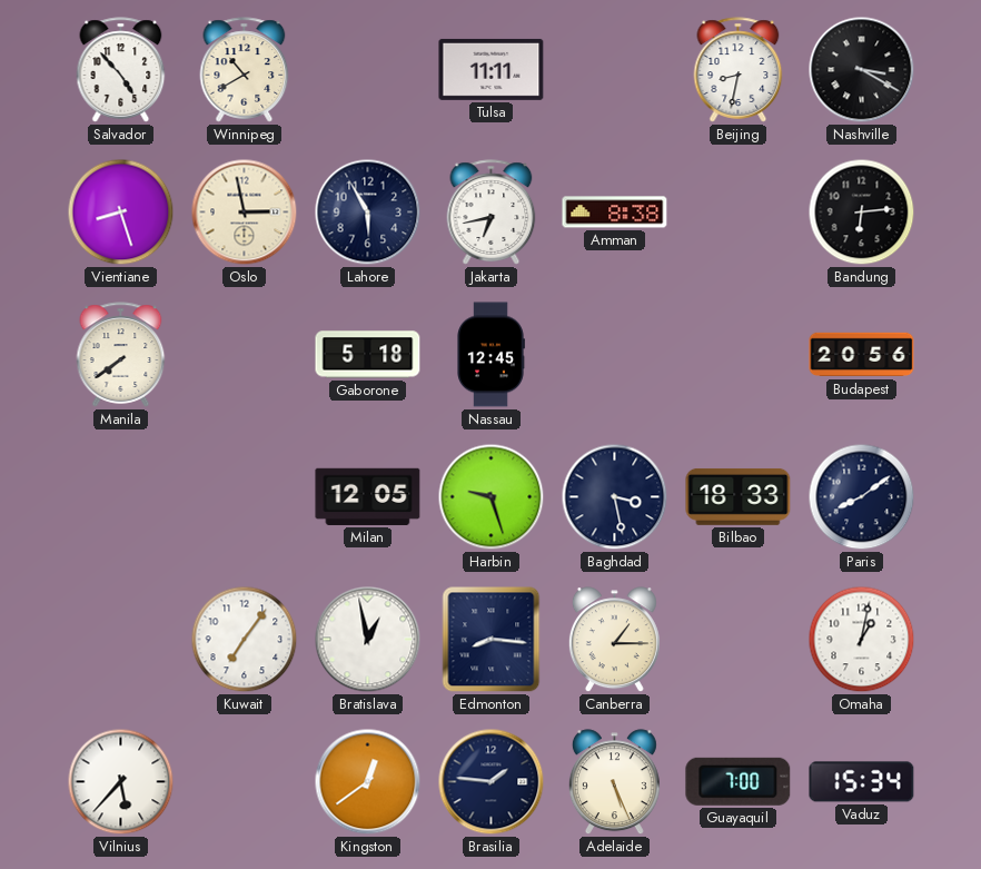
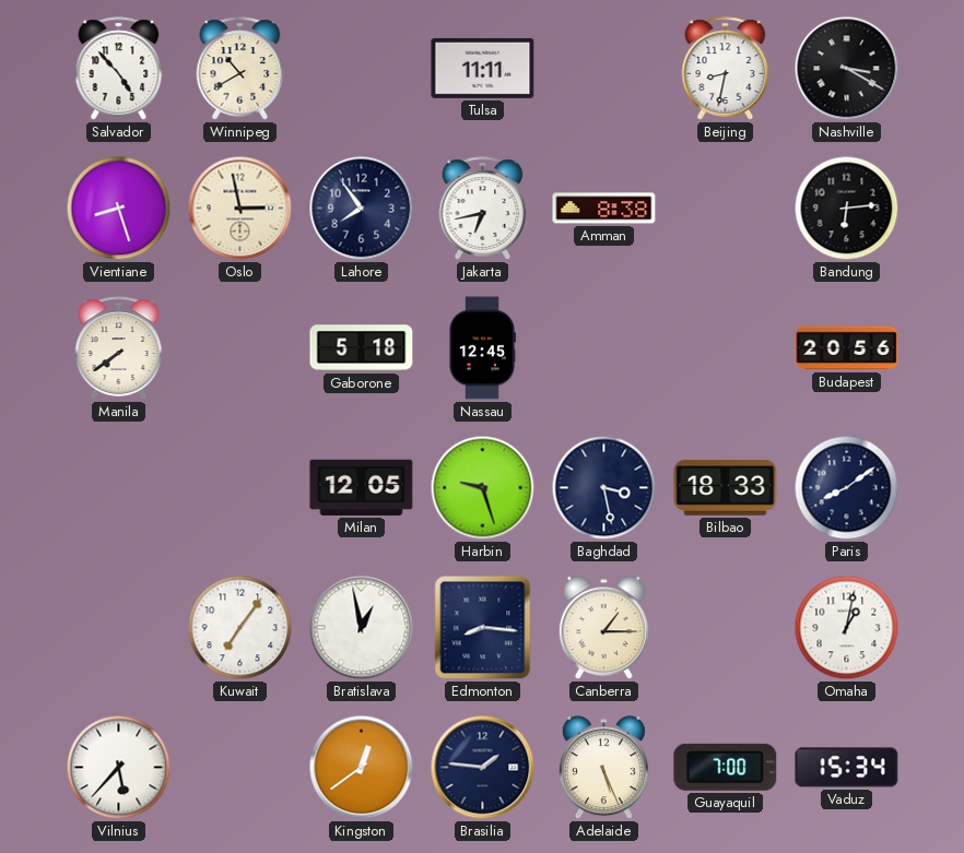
Lahore: 5:55 -> 7:54 (362, 209)
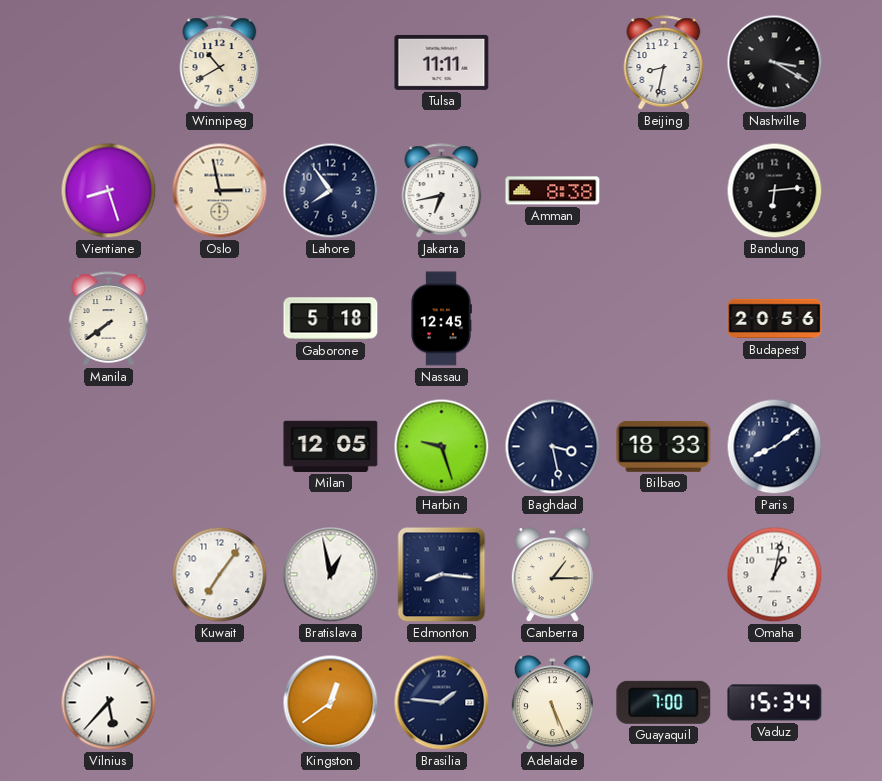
Salvador: 4:53 -> none (119, 69)
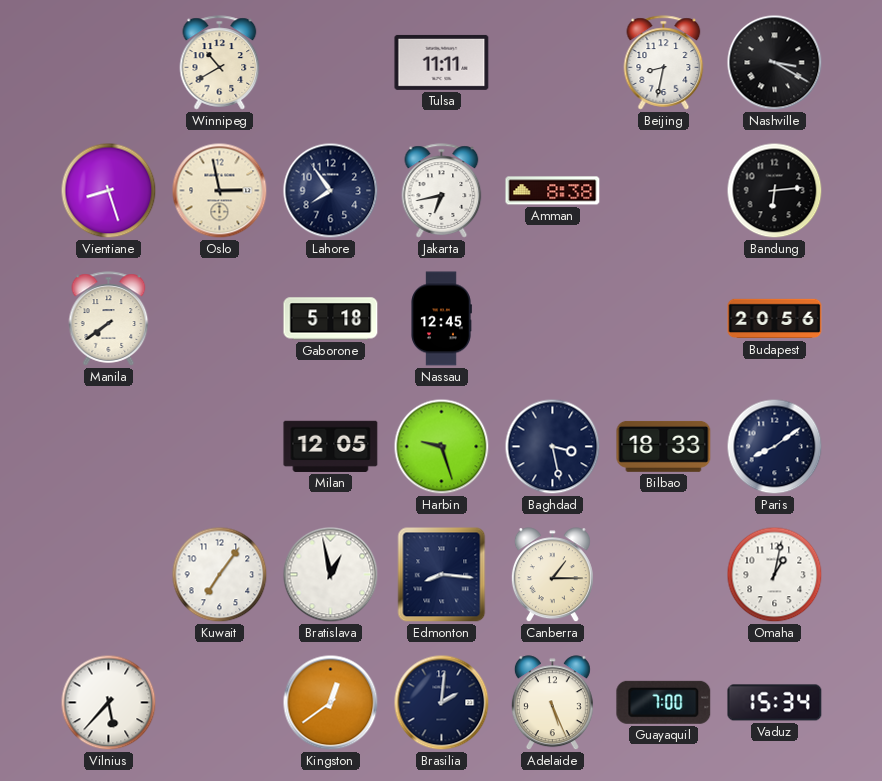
Brasilia: 1:46 -> 2:01 (442, 703)
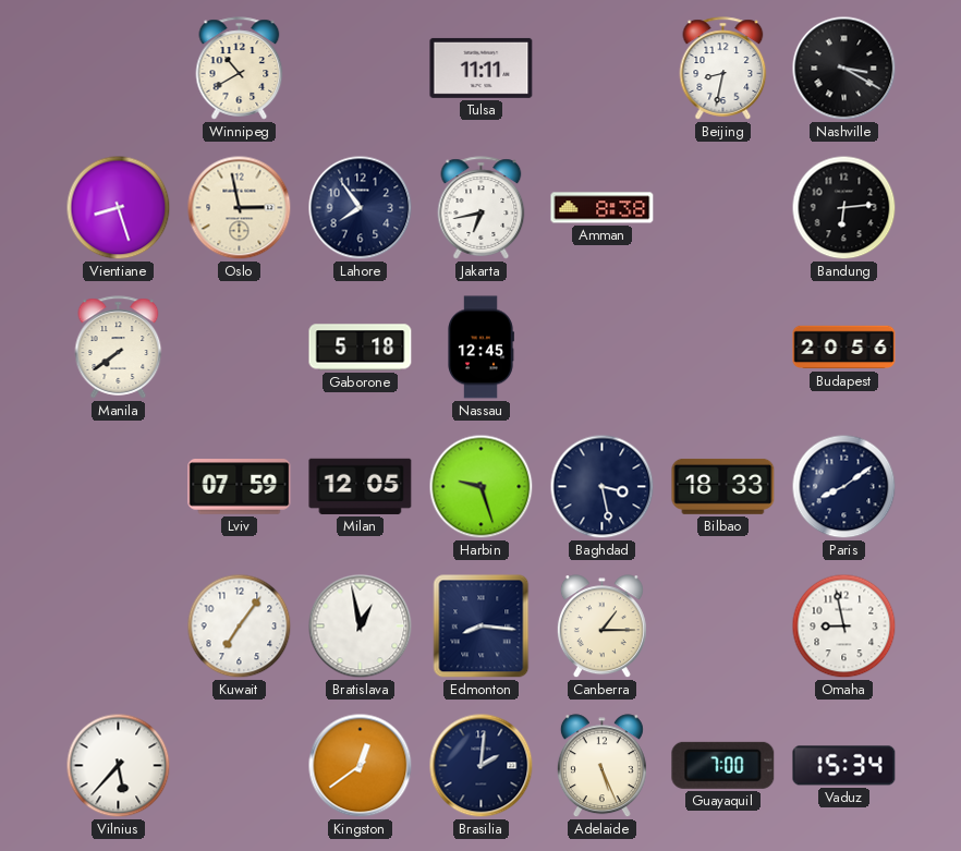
Lviv: none -> 07:59 (240, 487)
Omaha: 1:02 -> 8:58 (844, 627)
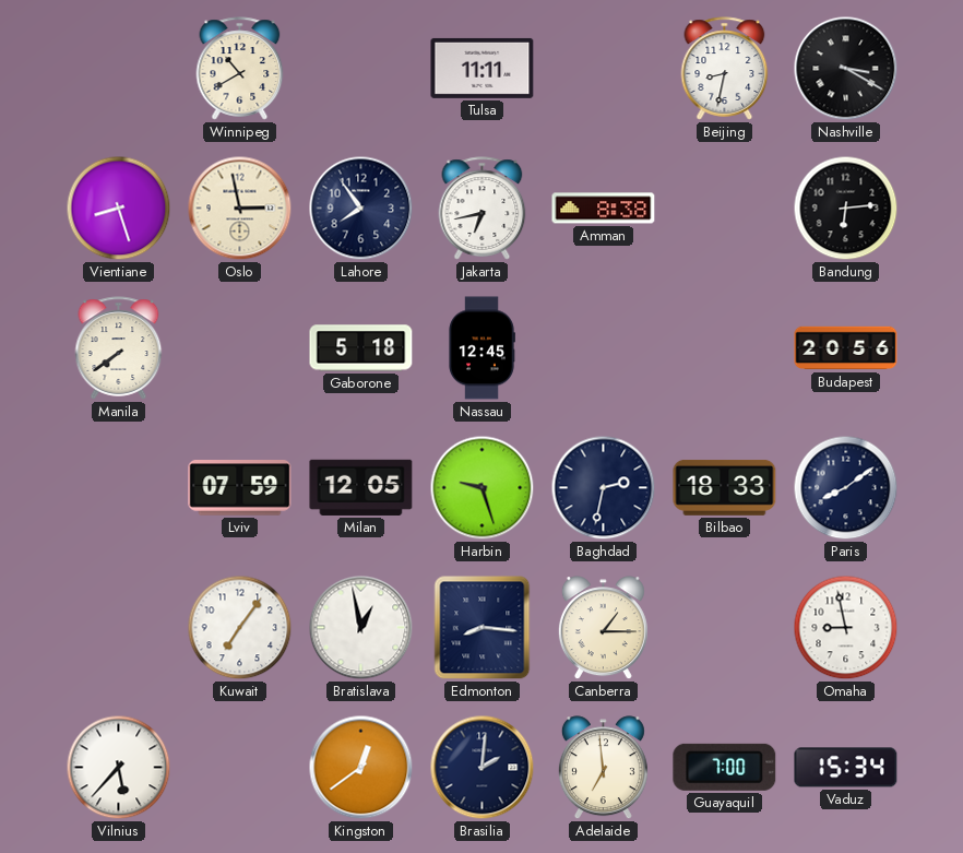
Baghdad: 3:28 -> 2:32 (604, 488)
Adelaide: 5:26 -> 6:59 (603, 768)
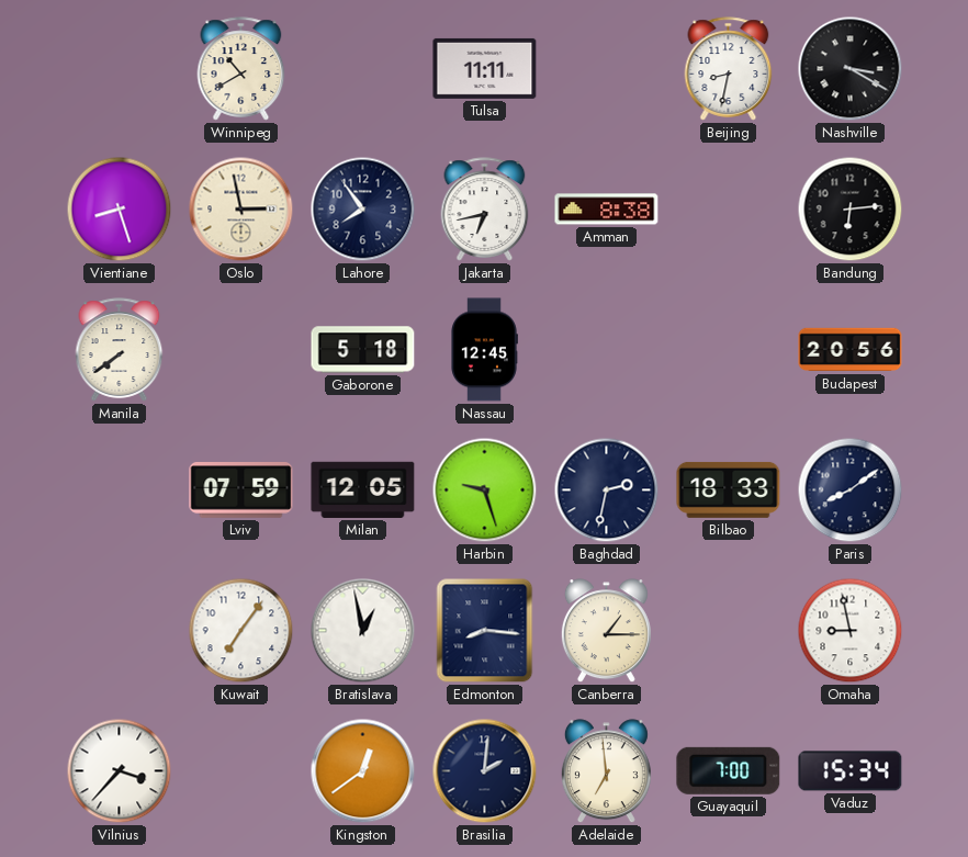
Vilnius: 5:37 -> 3:37 (120, 771)
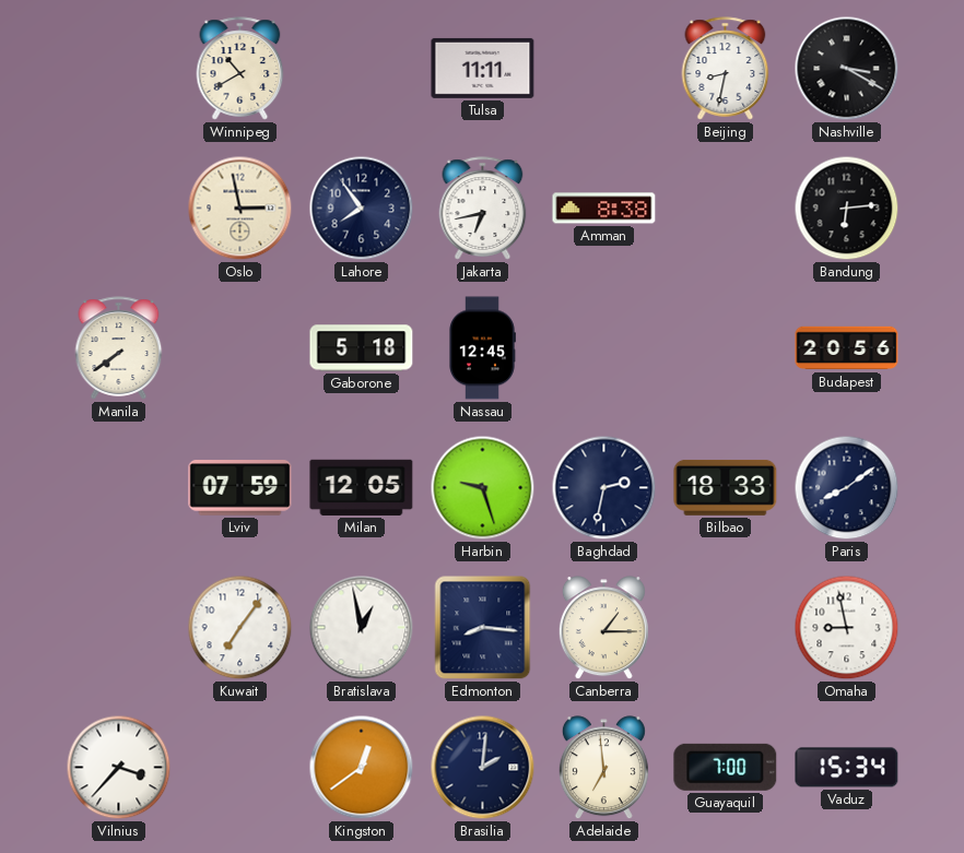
Vientiane: 8:27 -> none (120, 210)
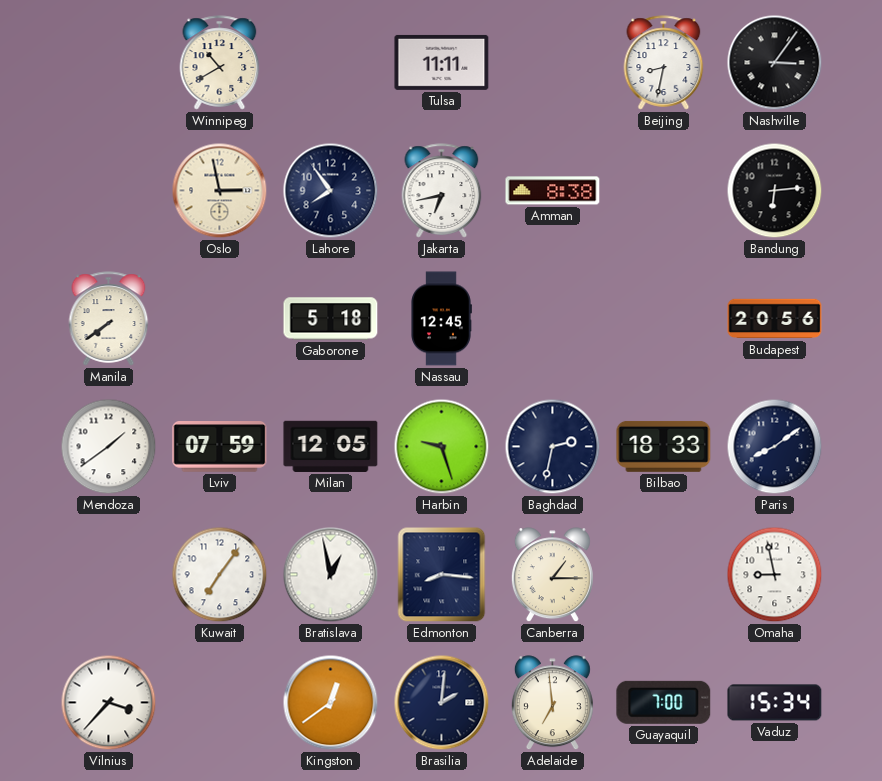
Nashville: 3:20 -> 3:06 (775, 63)
Mendoza: none -> 1:39 (109, 447)
